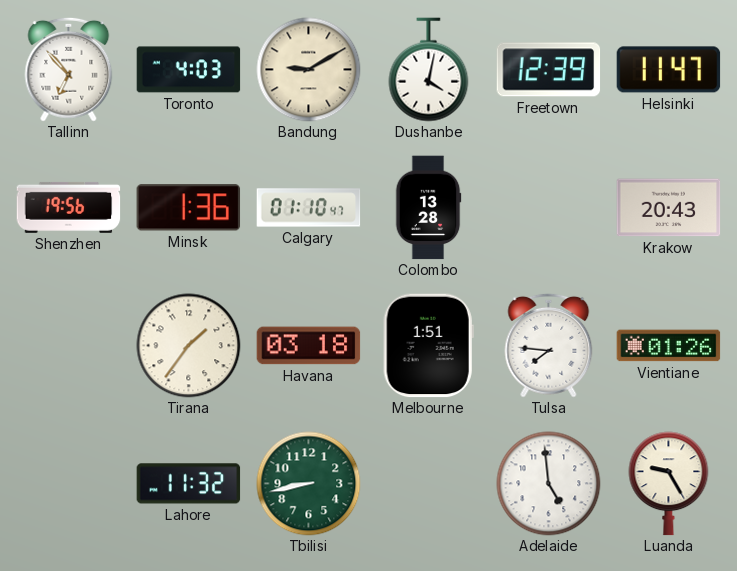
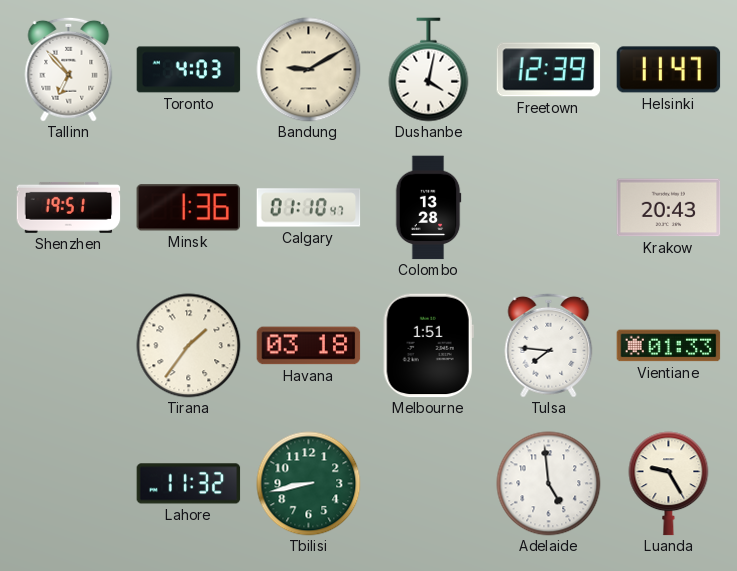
Shenzhen: 19:56 -> 19:51 (69, 207)
Vientiane: 01:26 -> 01:33 (669, 346)
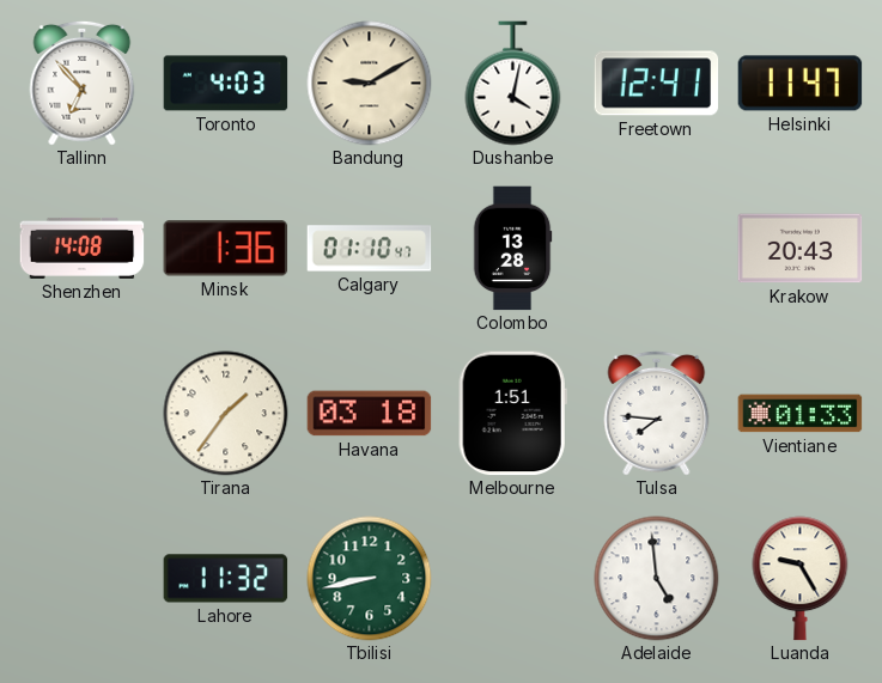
Freetown: 12:39 -> 12:41 (657, 84)
Shenzhen: 19:51 -> 14:08 (83, 248)
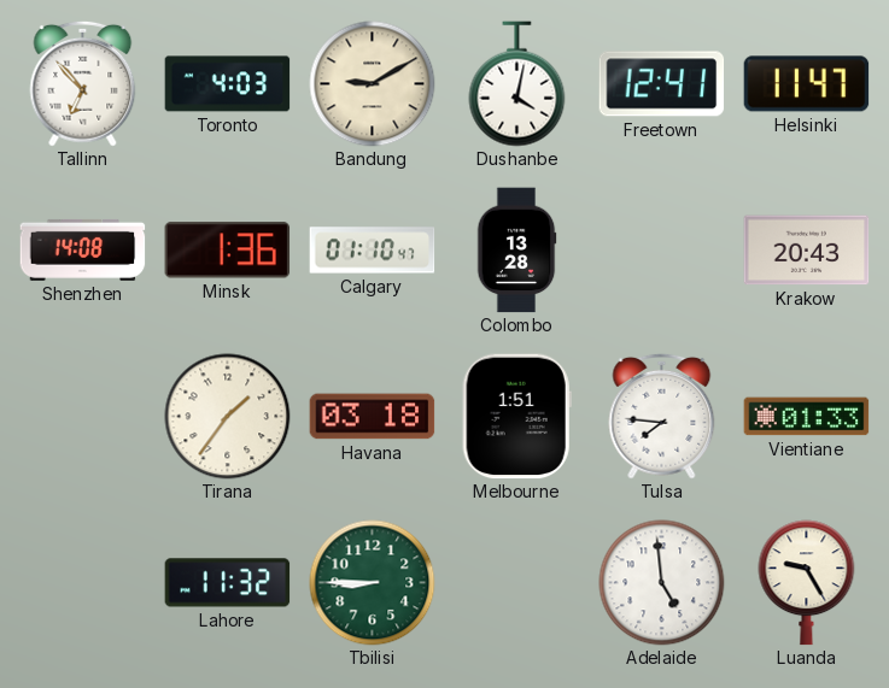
Tbilisi: 8:43 -> 8:45 (373, 583)
